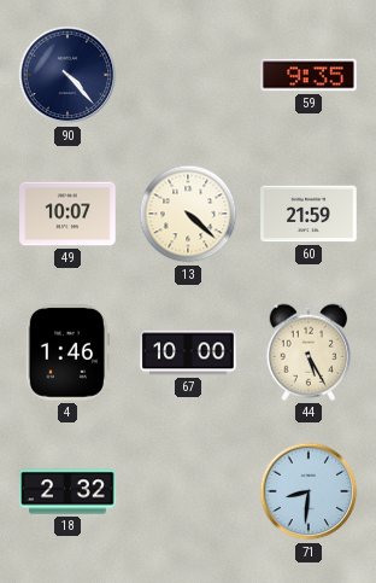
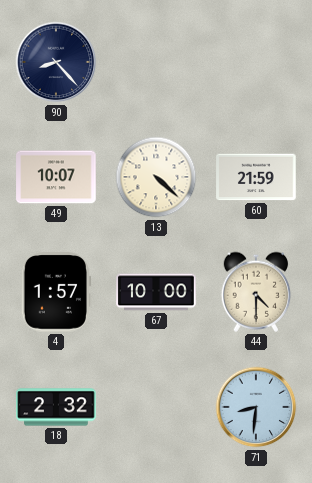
90: 4:23 -> 8:23 (56, 62)
59: 9:35 -> none (309, 75)
4: 1:46 -> 1:57 (56, 292)
44: 5:25 -> 4:30 (256, 292)
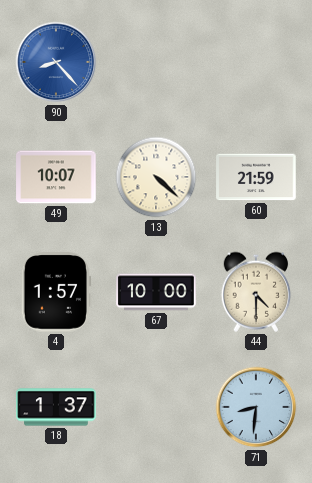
90 dial: navy -> blue (56, 62)
18: 2:32 -> 1:37 (56, 407)
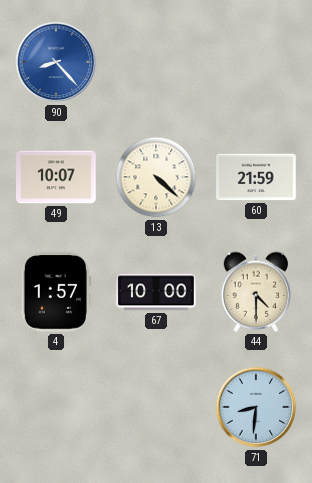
18: 1:37 -> none (56, 407)
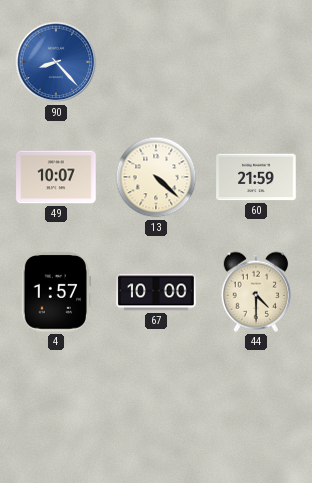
71: 8:31 -> none (256, 407)
